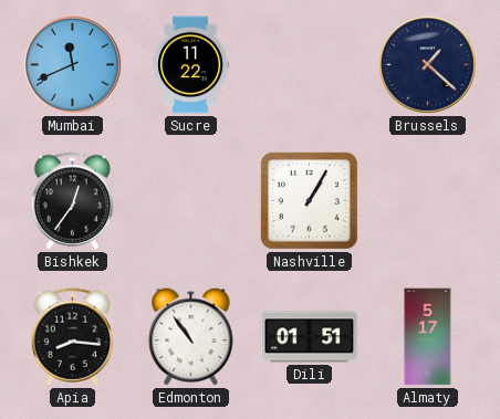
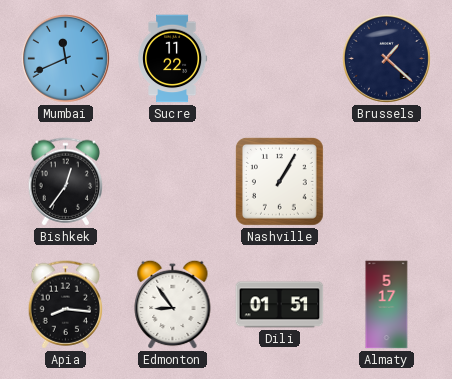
Edmonton: 10:54 -> 8:54 (173, 304)
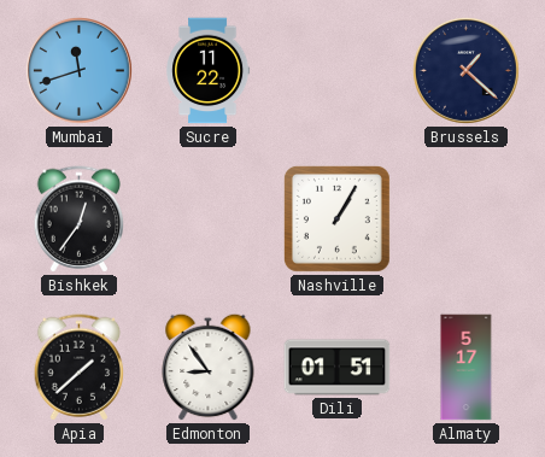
Mumbai: 11:41 -> 11:42 (78, 70)
Apia: 8:16 -> 1:38 (80, 368)
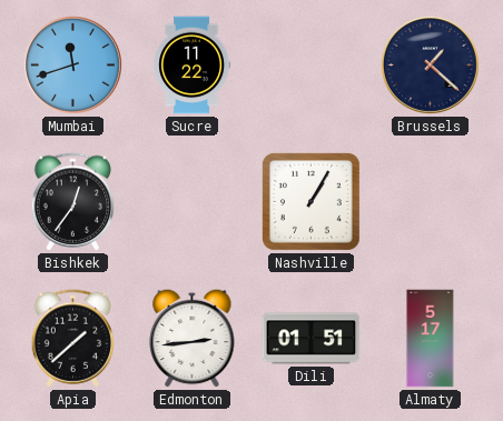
Edmonton: 8:54 -> 2:44 (193, 338)
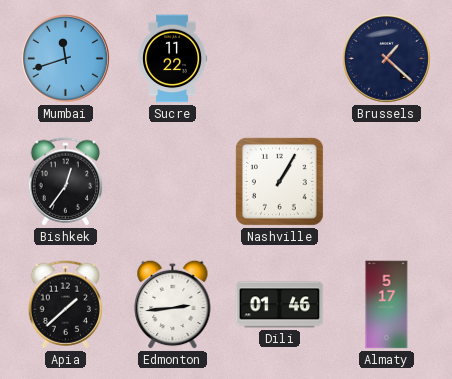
Dili: 01:51 -> 01:46 (280, 305)
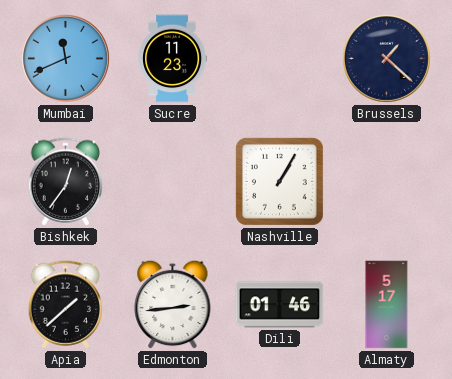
Mumbai: 11:42 -> 11:41 (65, 58)
Sucre: 11:22 -> 11:23 (173, 59)
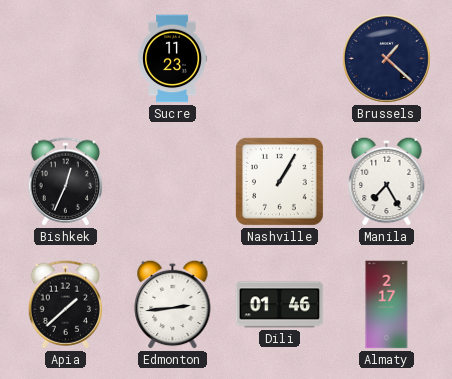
Mumbai: 11:41 -> none (65, 58)
Bishkek: 12:36 -> 12:34 (66, 182)
Manila: none -> 7:25 (387, 181)
Almaty: 5:17 -> 2:17 (387, 305)
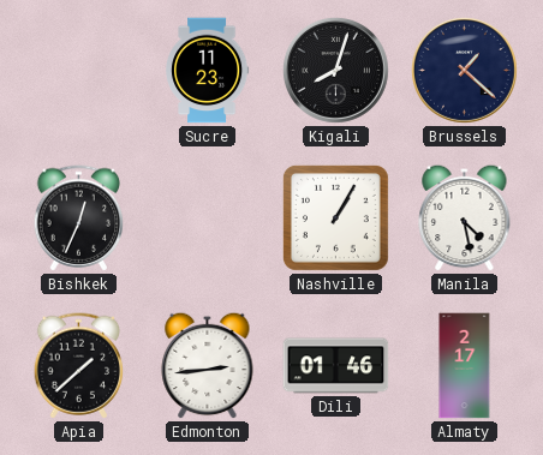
Kigali: none -> 8:03 (335, 70)
Manila: 7:25 -> 4:28 (465, 217)
